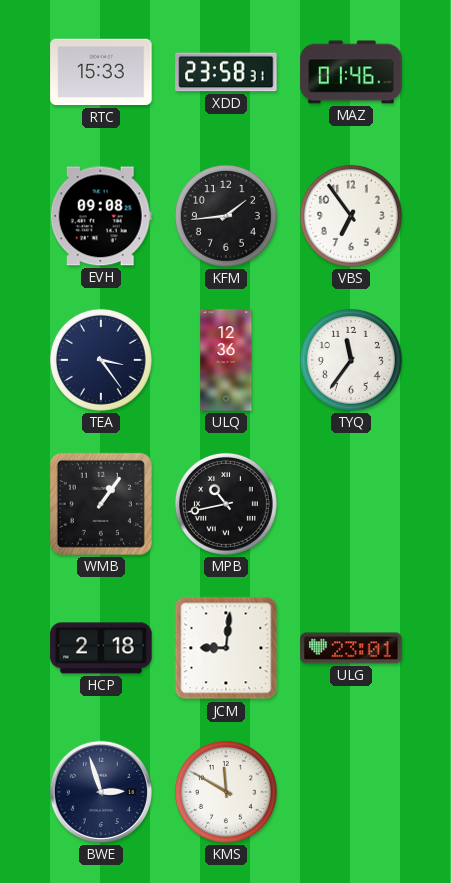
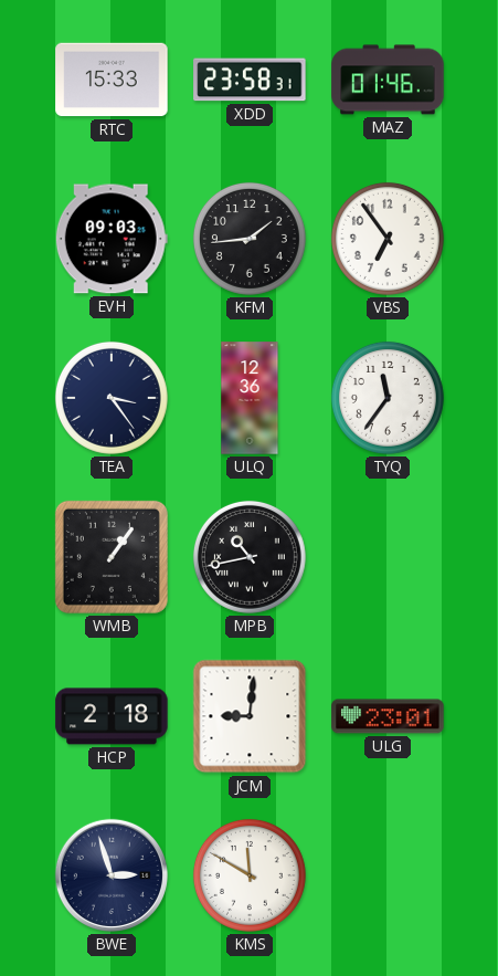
EVH: 09:08 -> 09:03 (112, 239)
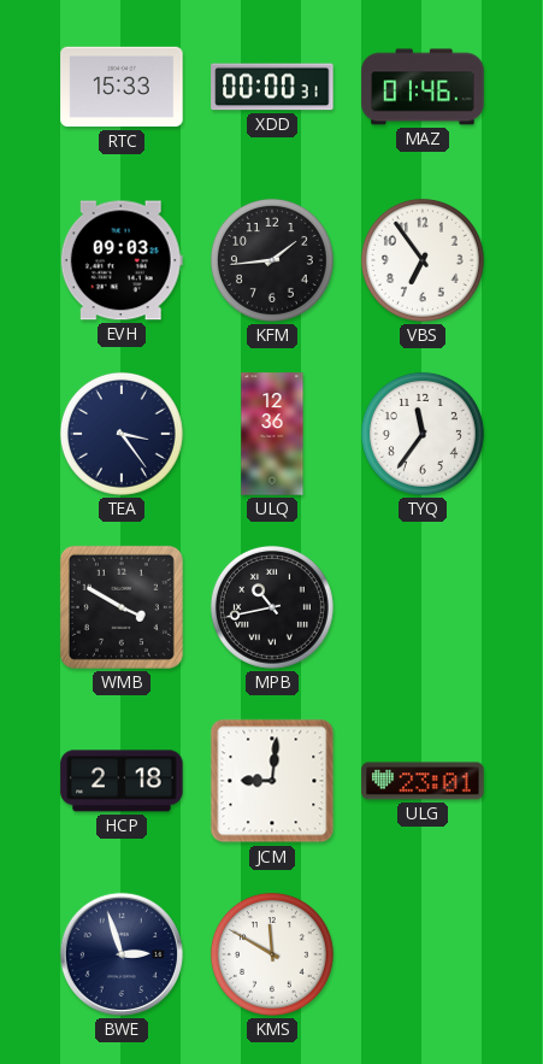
XDD: 23:58 -> 00:00 (272, 87)
WMB: 1:06 -> 3:50 (122, 607)
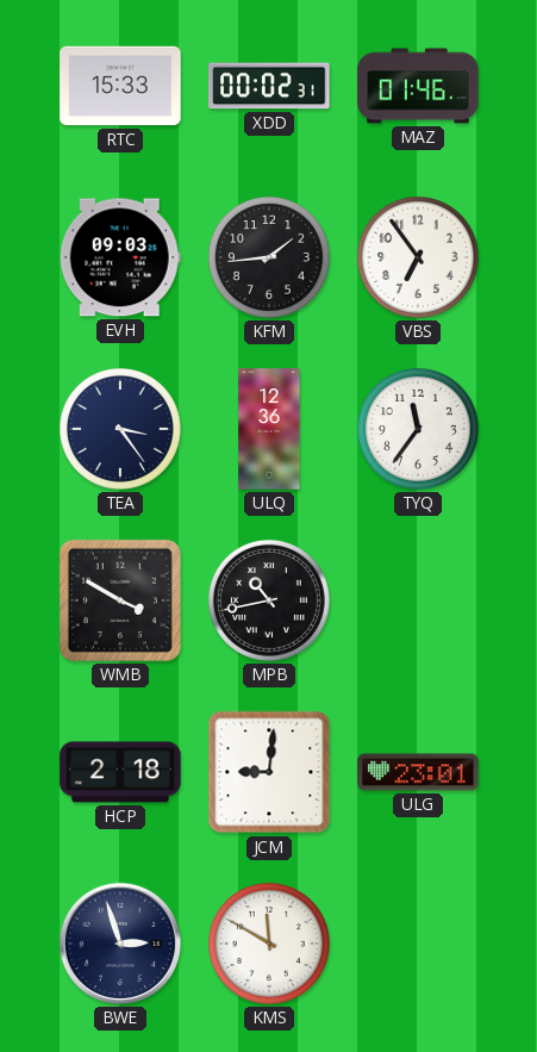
XDD: 00:00 -> 00:02 (269, 86)
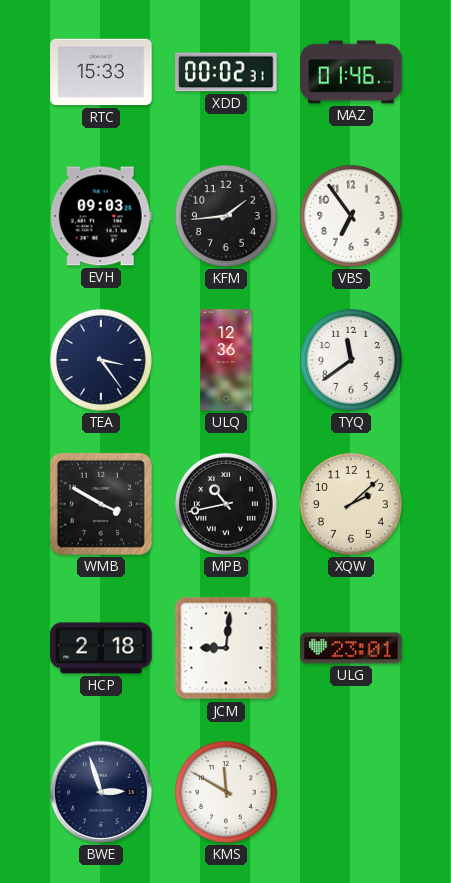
TYQ: 11:36 -> 11:39 (351, 360)
XQW: none -> 2:08 (351, 504)
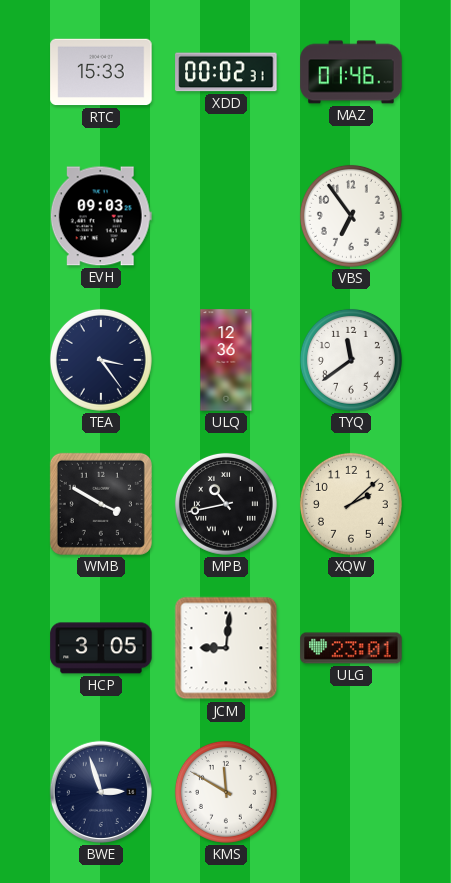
KFM: 1:44 -> none (226, 216)
HCP: 2:18 -> 3:05 (101, 648)
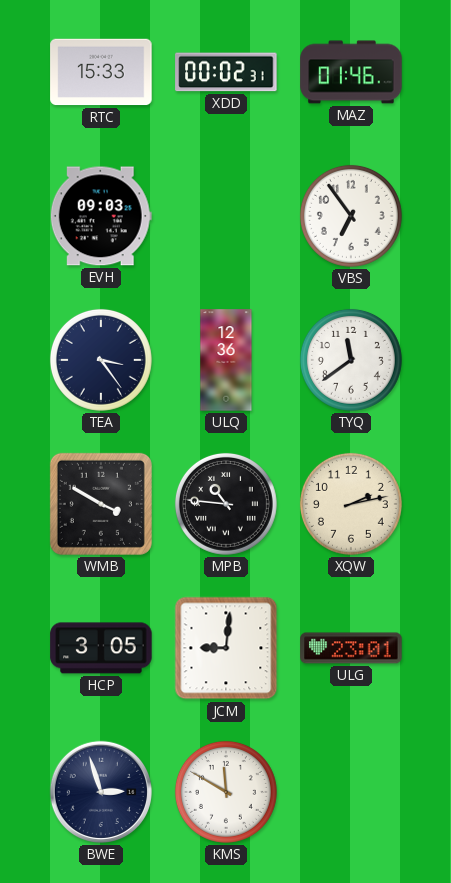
MPB: 10:43 -> 10:46 (226, 504)
XQW: 2:08 -> 2:13 (351, 504)
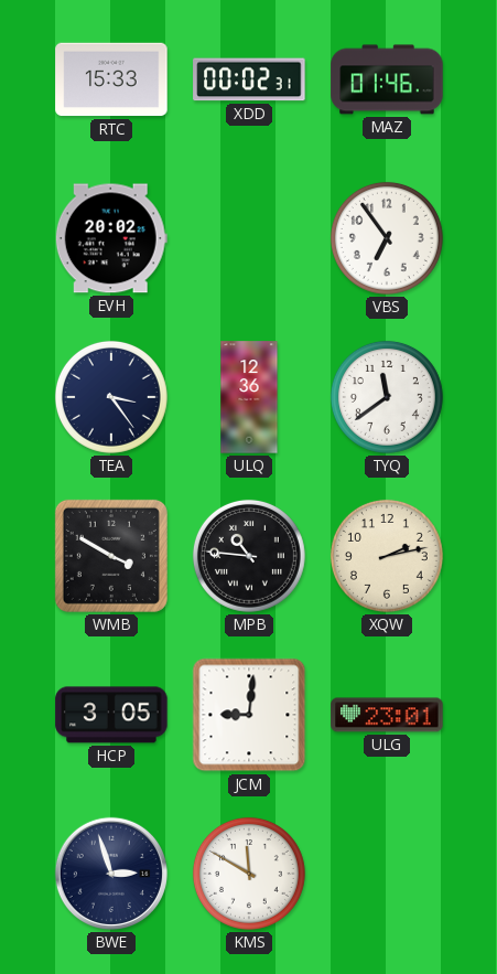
EVH: 09:03 -> 20:02 (111, 238)
